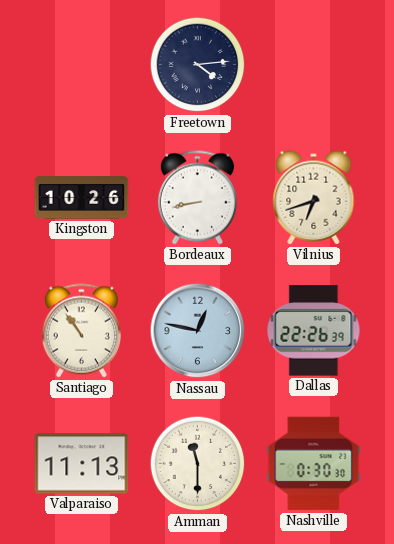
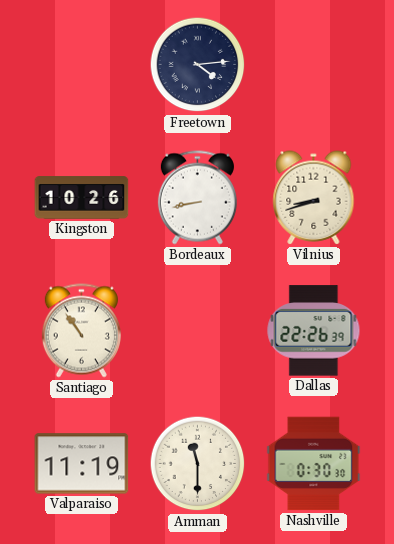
Vilnius: 6:42 -> 8:42 (314, 198)
Nassau: 12:47 -> none (198, 331)
Valparaiso: 11:13 -> 11:19 (82, 464)
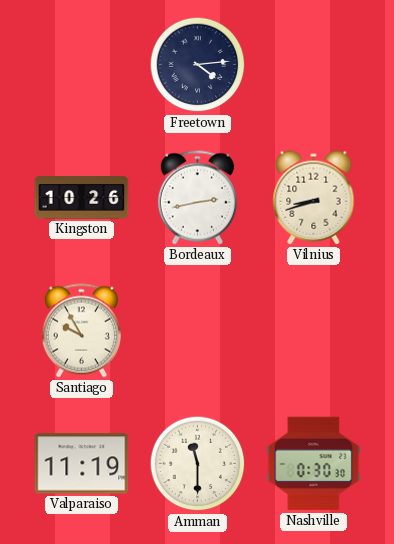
Bordeaux: 8:43 -> 2:43 (197, 198)
Santiago: 10:54 -> 9:55 (81, 331)
Dallas: 22:26 -> none (314, 331)
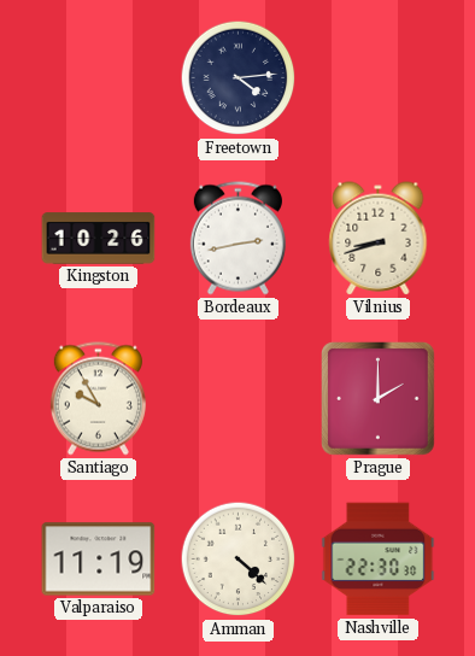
Prague: none -> 2:00 (379, 399)
Amman: 11:30 -> 4:22 (239, 560)
Nashville: 0:30 -> 22:30 (379, 560)
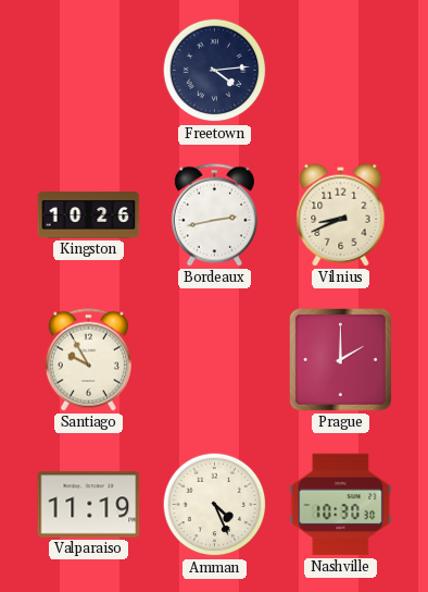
Vilnius: 8:42 -> 8:41 (341, 215)
Amman: 4:22 -> 4:26 (215, 505)
Nashville: 22:30 -> 10:30 (341, 505)
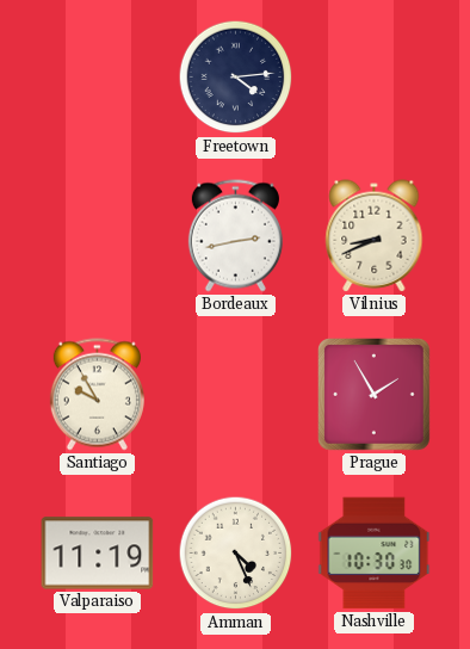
Kingston: 10:26 -> none (89, 215)
Prague: 2:00 -> 1:55 (375, 395)
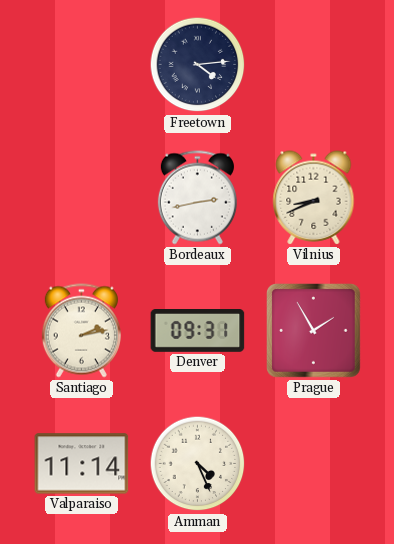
Santiago: 9:55 -> 2:13 (81, 331)
Denver: none -> 09:31 (198, 331)
Valparaiso: 11:19 -> 11:14 (82, 464)
Nashville: 10:30 -> none (375, 554)
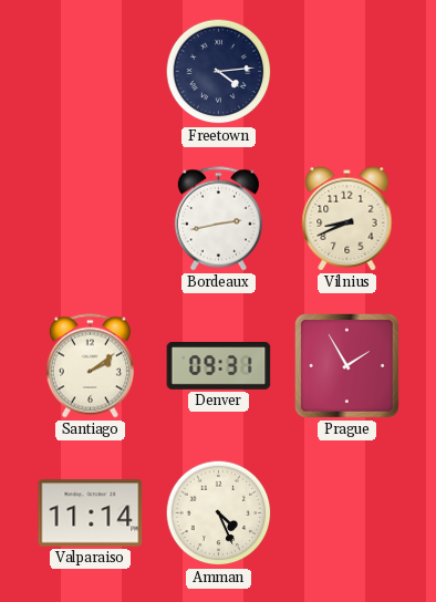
Santiago: 2:13 -> 2:09 (90, 366)
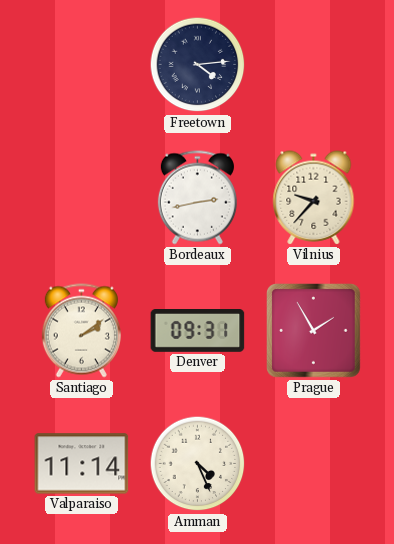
Vilnius: 8:41 -> 9:37 (314, 198)
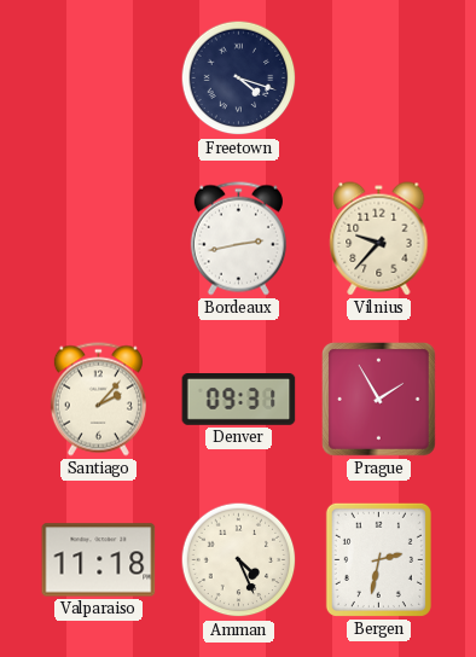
Freetown: 4:14 -> 4:18 (239, 79)
Santiago: 2:09 -> 2:07 (98, 400)
Valparaiso: 11:14 -> 11:18 (99, 560)
Bergen: none -> 2:32 (378, 559)
